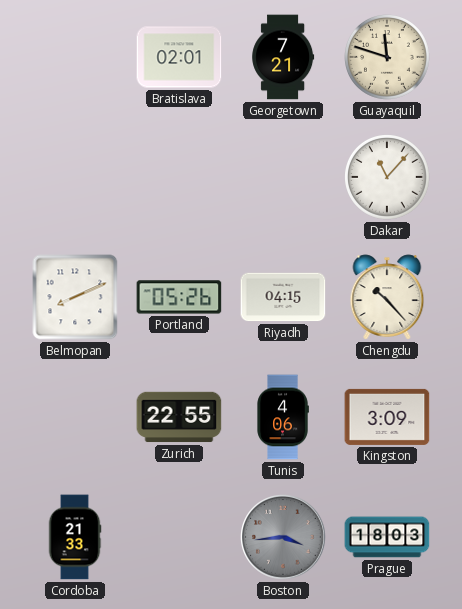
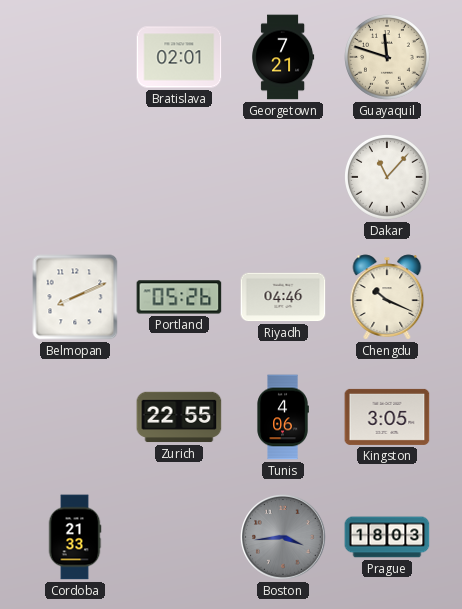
Riyadh: 04:15 -> 04:46 (283, 297)
Chengdu: 10:23 -> 10:19 (387, 297)
Kingston: 3:09 -> 3:05 (387, 417)
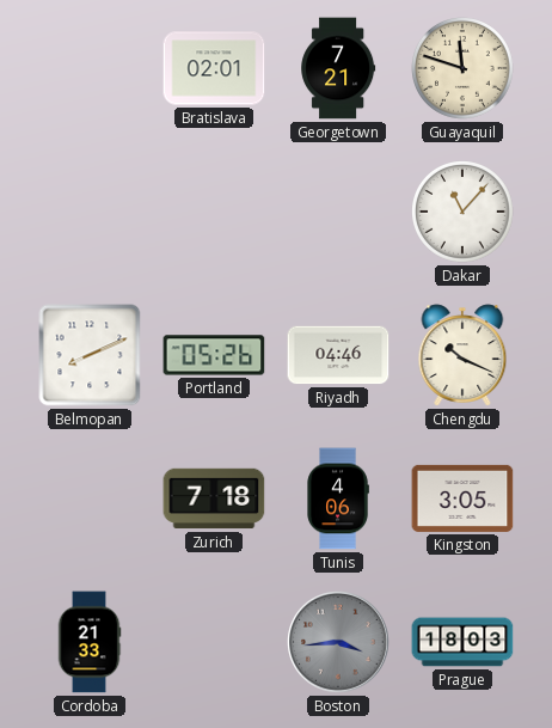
Zurich: 22:55 -> 7:18 (214, 498)
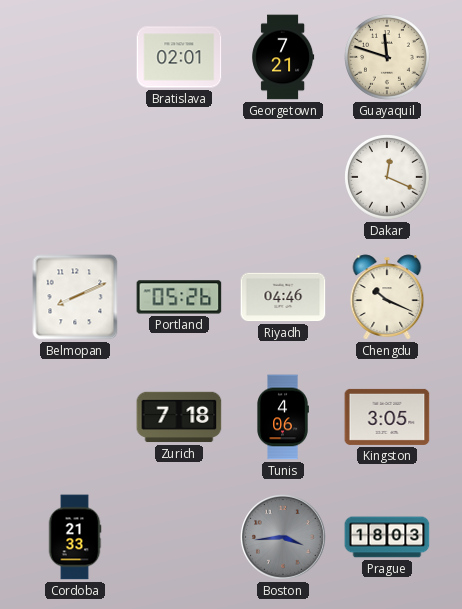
Dakar: 11:07 -> 12:19 (388, 178)
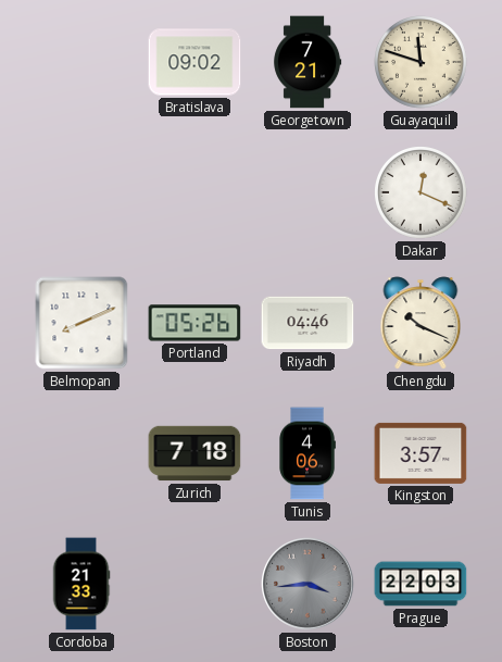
Bratislava: 02:01 -> 09:02 (194, 62)
Kingston: 3:05 -> 3:57 (421, 453)
Prague: 18:03 -> 22:03 (421, 584)
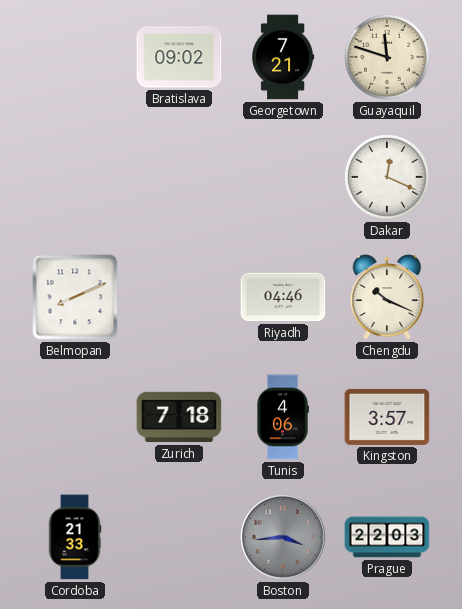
Portland: 05:26 -> none (194, 323)
